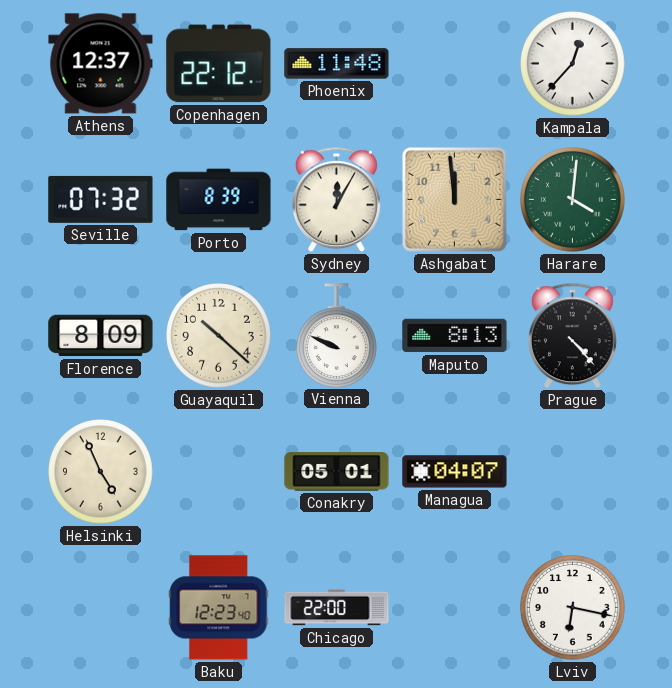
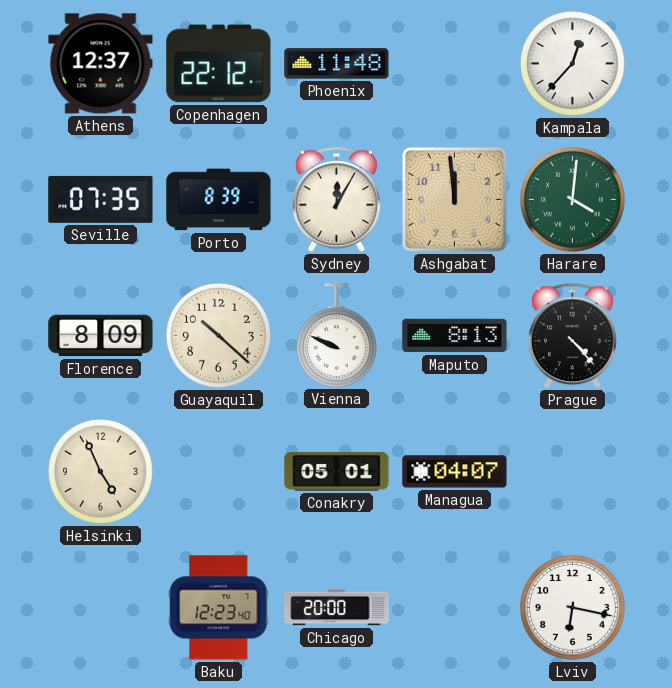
Seville: 07:32 -> 07:35 (101, 199)
Chicago: 22:00 -> 20:00 (337, 608)
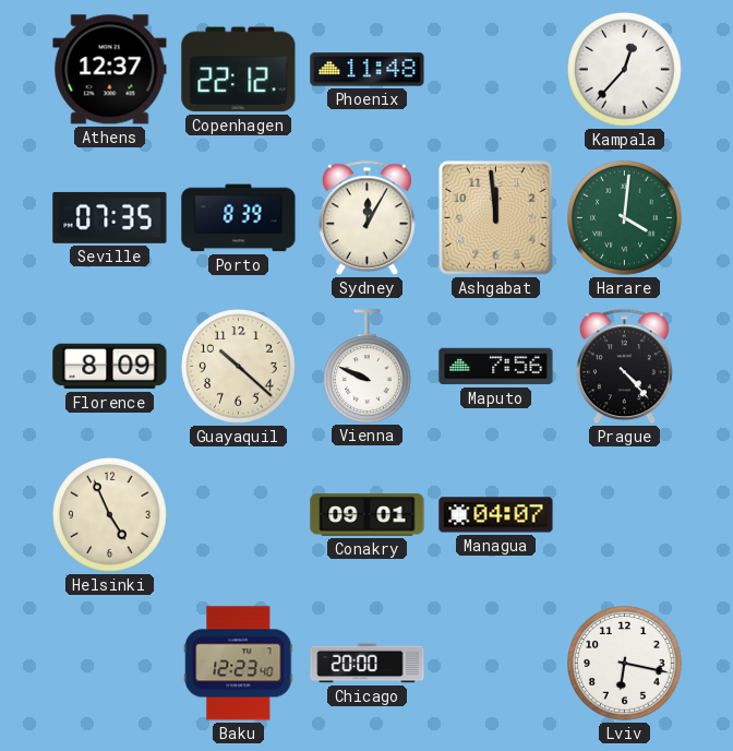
Maputo: 8:13 -> 7:56 (496, 367)
Conakry: 05:01 -> 09:01 (368, 515)
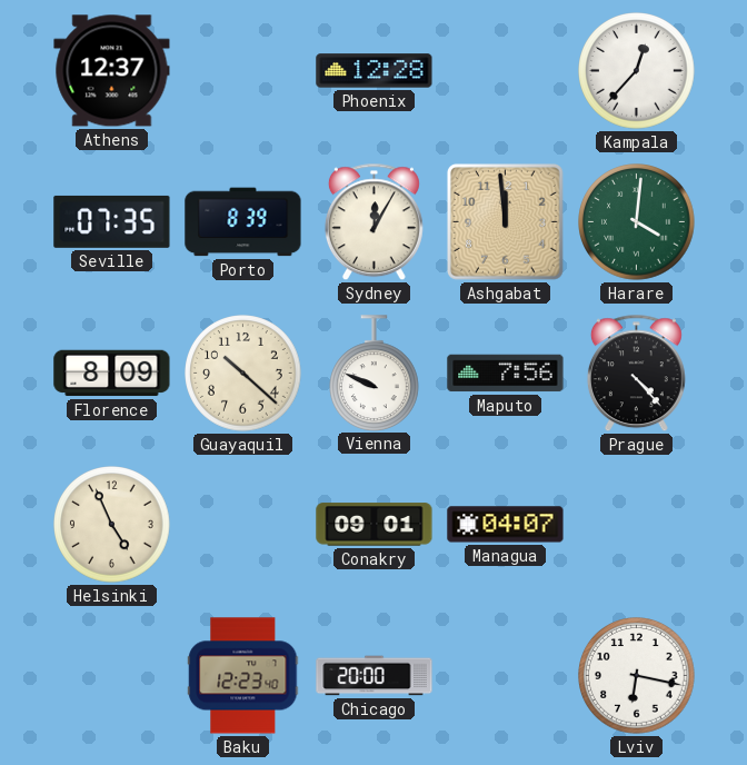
Copenhagen: 22:12 -> none (239, 70)
Phoenix: 11:48 -> 12:28 (375, 71)
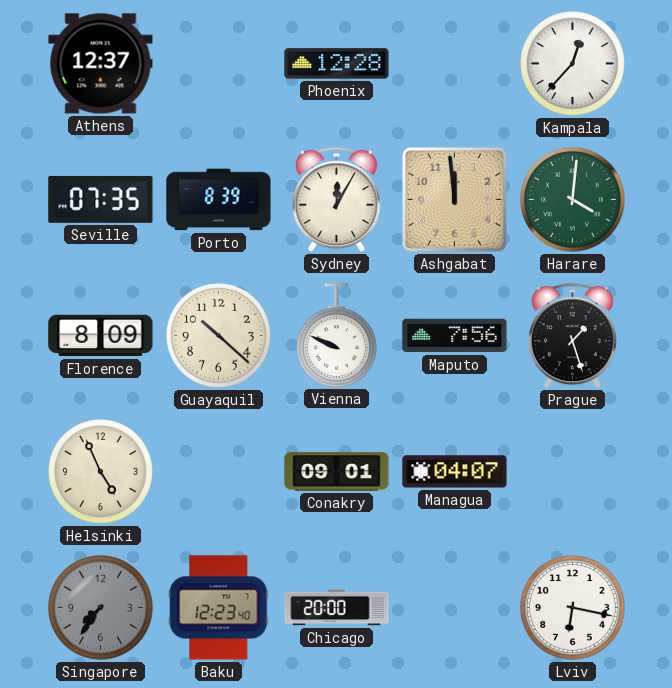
Prague: 4:23 -> 1:27 (572, 336)
Singapore: none -> 7:36 (101, 608)
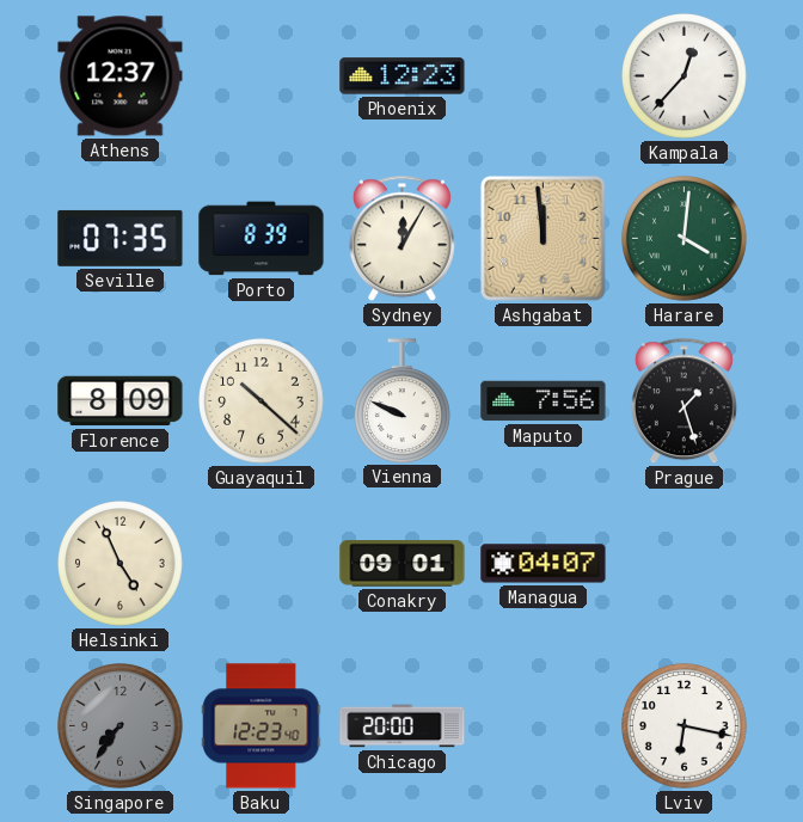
Phoenix: 12:28 -> 12:23 (403, 76)
